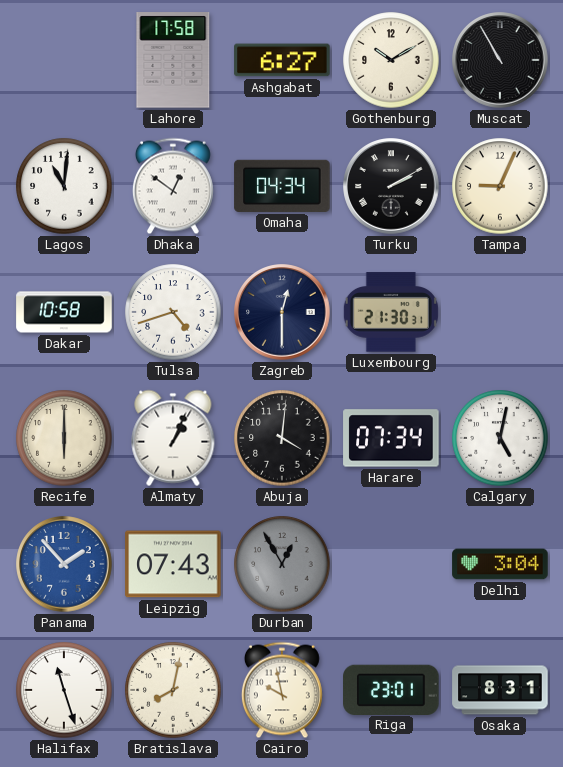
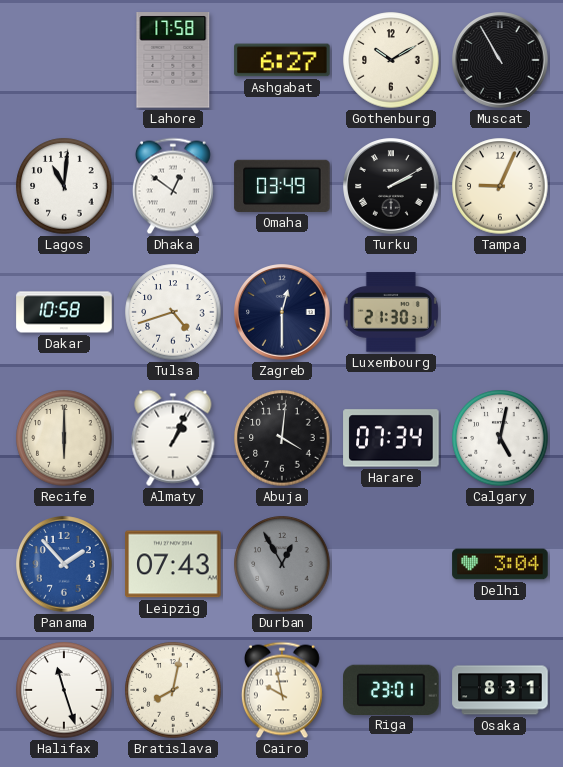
Omaha: 04:34 -> 03:49 (282, 186)
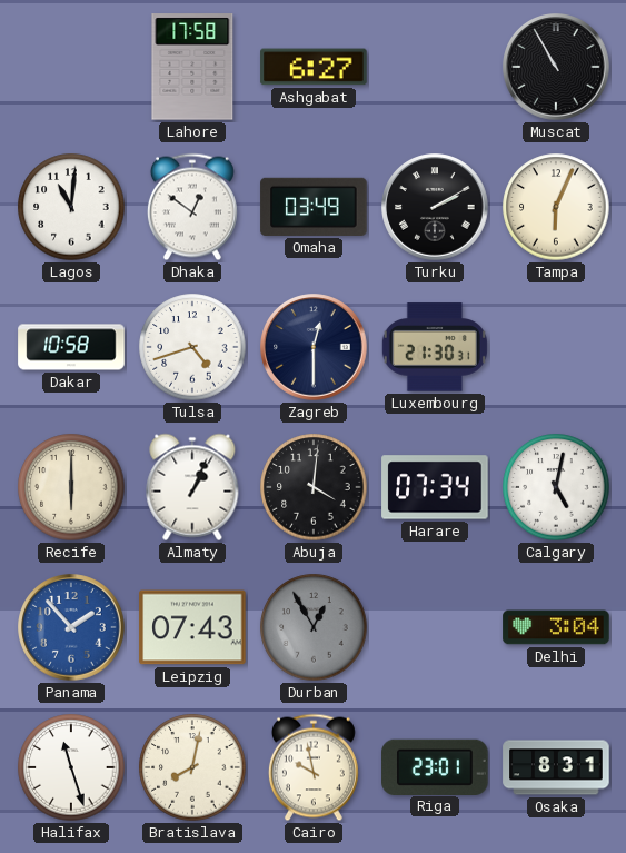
Gothenburg: 10:10 -> none (391, 60)
Tampa: 9:04 -> 6:04 (556, 207)
